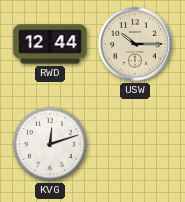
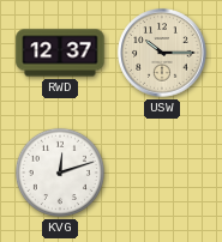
RWD: 12:44 -> 12:37 (60, 53)
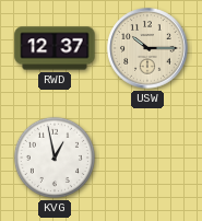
KVG: 12:12 -> 12:58 (55, 158)
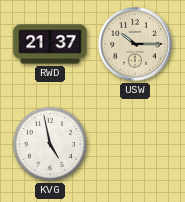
RWD: 12:37 -> 21:37 (50, 44)
KVG: 12:58 -> 4:58 (50, 144)
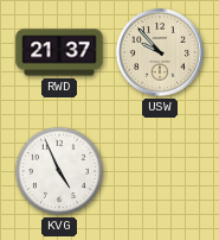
USW: 10:15 -> 9:53 (160, 52)
KVG: 4:58 -> 4:56 (59, 171)
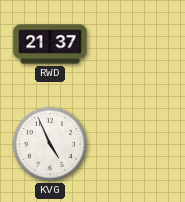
USW: 9:53 -> none (160, 52)
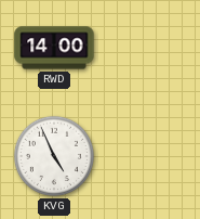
RWD: 21:37 -> 14:00 (54, 48)
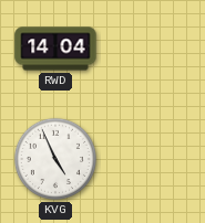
RWD: 14:00 -> 14:04 (55, 49)
